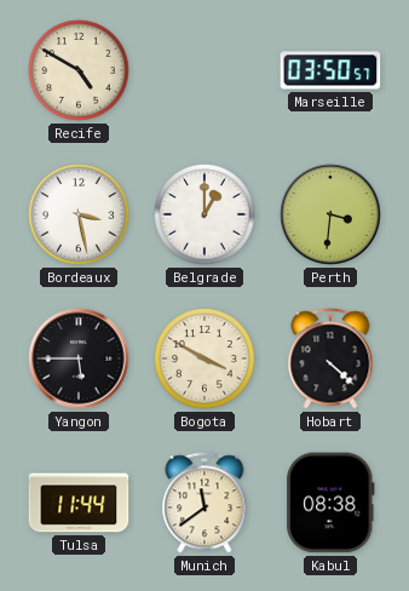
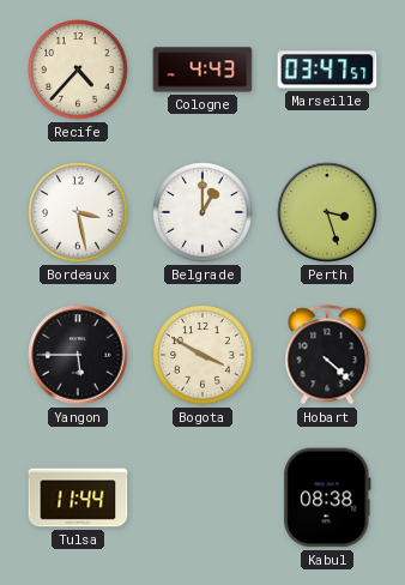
Recife: 4:50 -> 4:37 (78, 70)
Cologne: none -> 4:43 (202, 70)
Marseille: 03:50 -> 03:47 (327, 70)
Perth: 3:31 -> 3:27 (327, 212)
Munich: 11:39 -> none (204, 503)
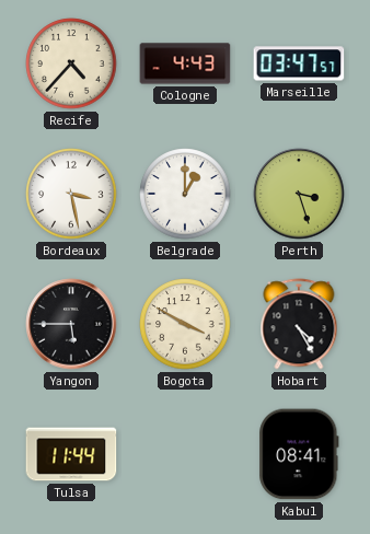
Hobart: 4:22 -> 4:25 (299, 324)
Kabul: 08:38 -> 08:41 (299, 454)
